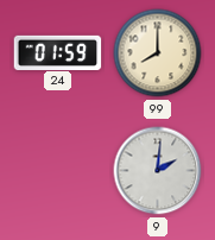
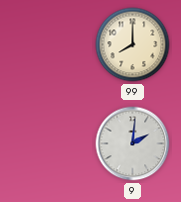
24: 01:59 -> none (58, 52)
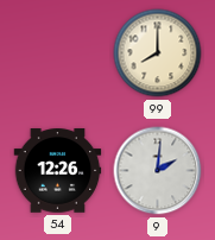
54: none -> 12:26 (58, 171)
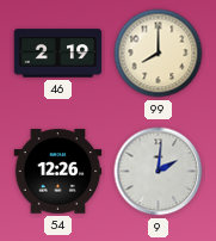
46: none -> 2:19 (58, 54)
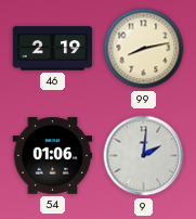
99: 8:00 -> 8:13 (144, 49)
54: 12:26 -> 01:06 (53, 156)
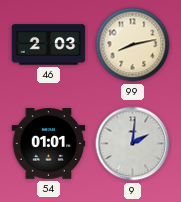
46: 2:19 -> 2:03 (49, 45)
54: 01:06 -> 01:01 (49, 144)
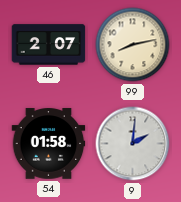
46: 2:03 -> 2:07 (49, 45)
54: 01:01 -> 01:58 (49, 144)
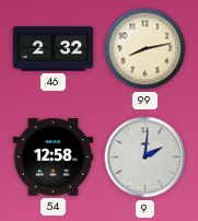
46: 2:07 -> 2:32 (54, 49)
54: 01:58 -> 12:58 (54, 158)
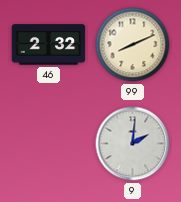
99: 8:13 -> 8:11 (133, 45)
54: 12:58 -> none (54, 158)
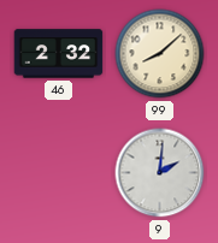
99: 8:11 -> 8:08 (160, 54)
